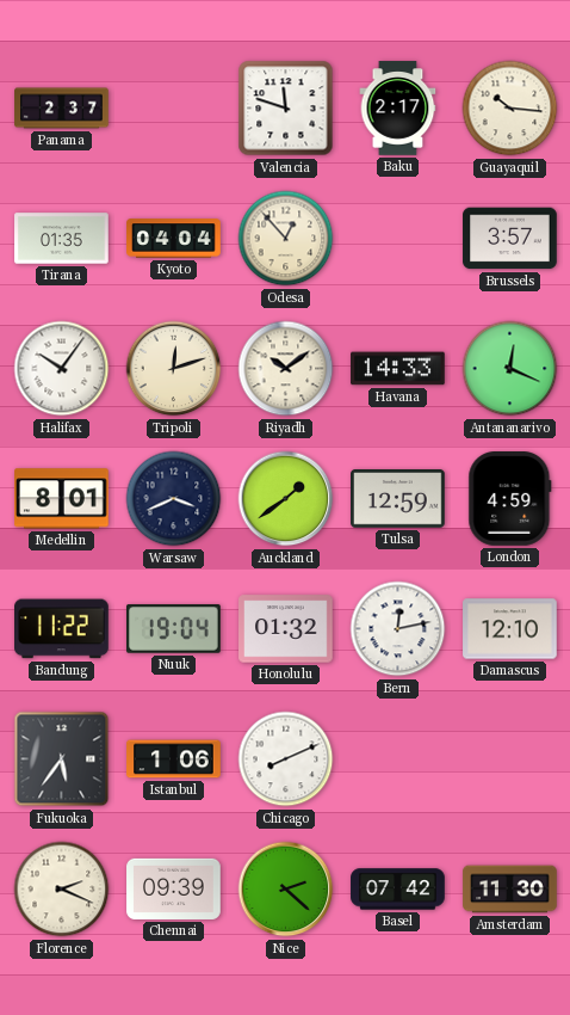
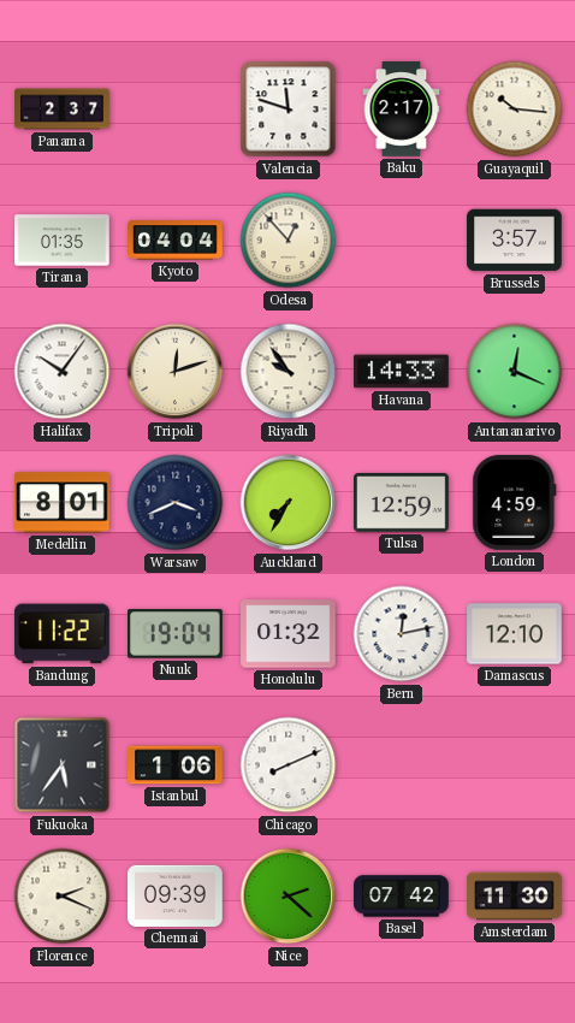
Riyadh: 10:09 -> 9:54 (289, 372)
Auckland: 1:39 -> 7:35 (289, 503)
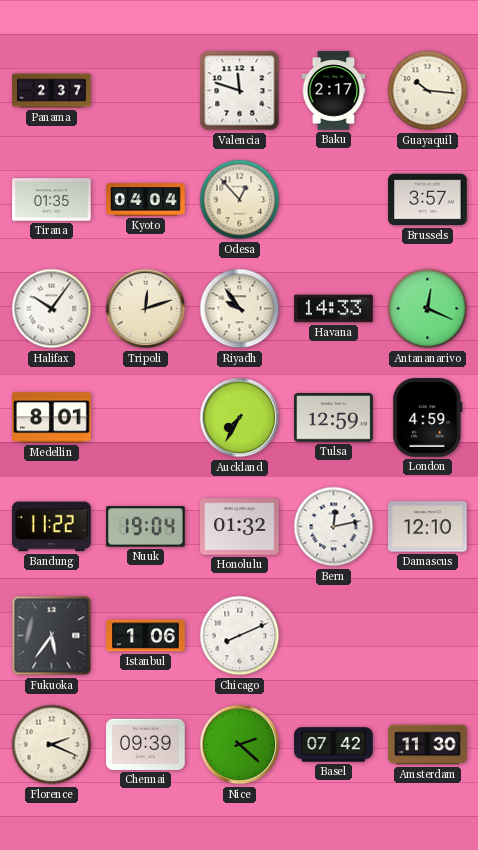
Warsaw: 3:41 -> none (176, 503)
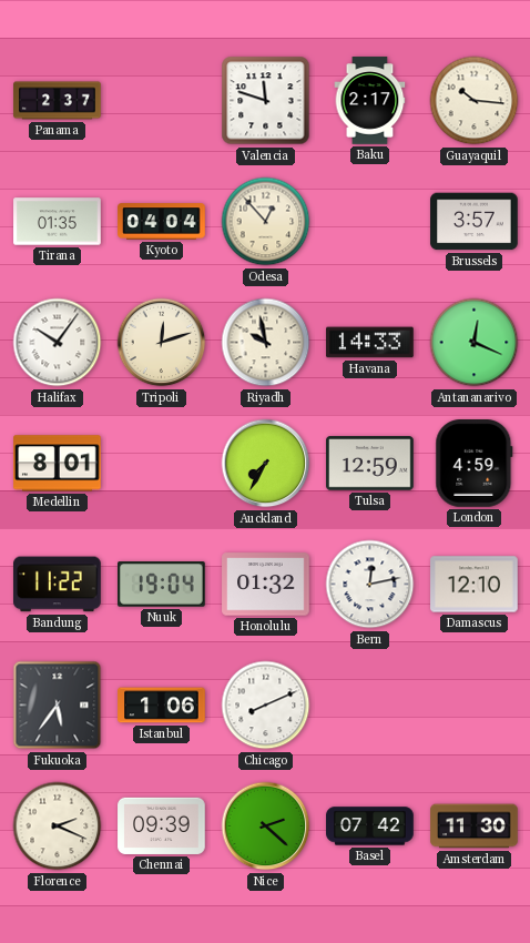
Riyadh: 9:54 -> 9:58 (266, 343)
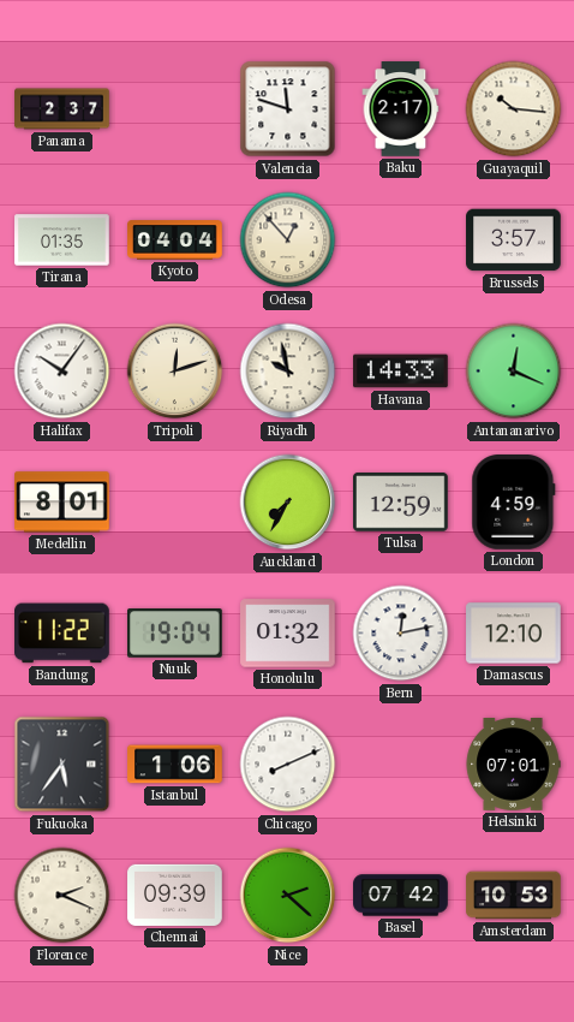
Helsinki: none -> 07:01 (513, 765)
Amsterdam: 11:30 -> 10:53 (514, 896)
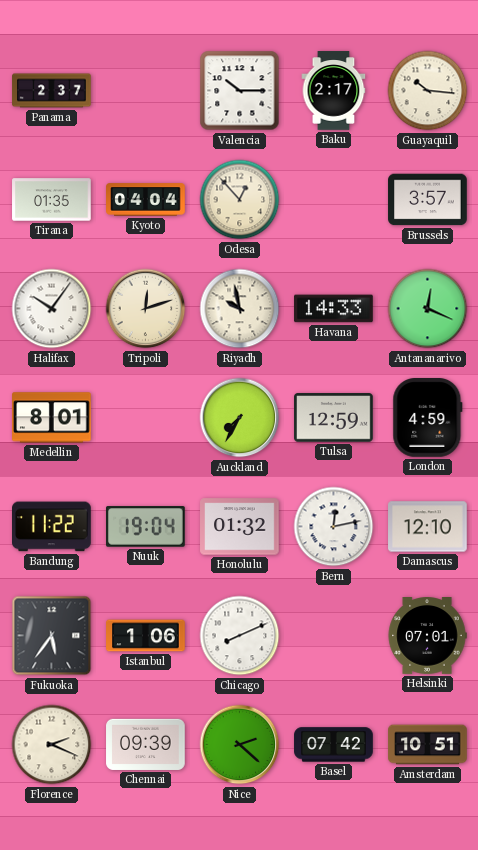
Valencia: 11:48 -> 10:15 (240, 91)
Amsterdam: 10:53 -> 10:51 (428, 745)
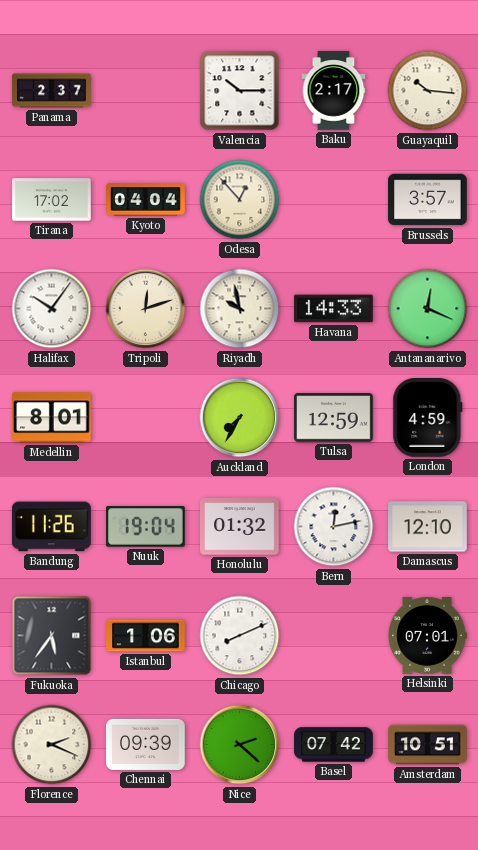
Tirana: 01:35 -> 17:02 (52, 200)
Bandung: 11:22 -> 11:26 (52, 527)
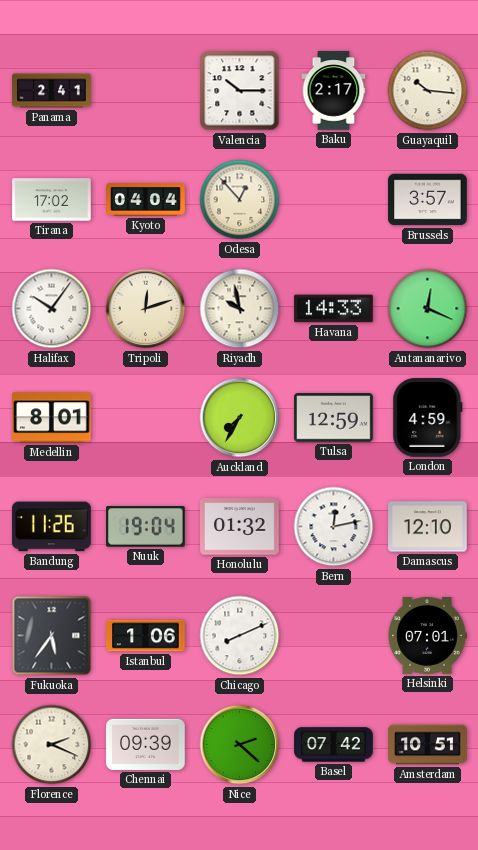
Panama: 2:37 -> 2:41 (52, 91)
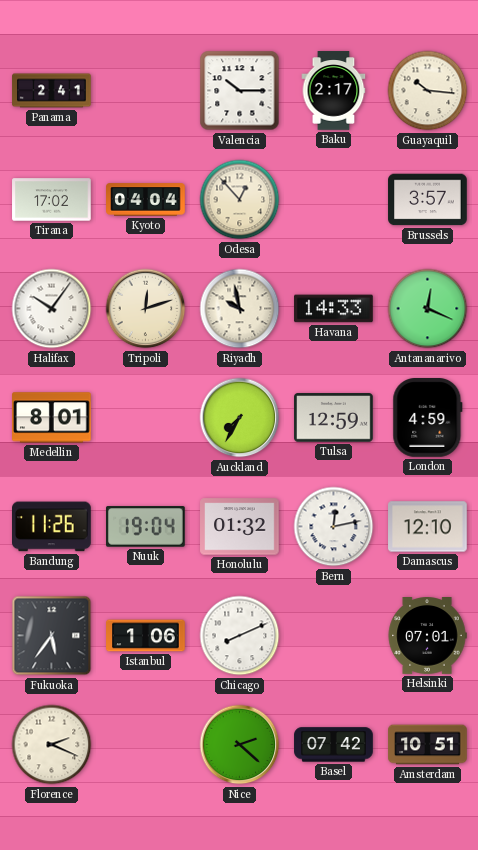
Chennai: 09:39 -> none (146, 744)
